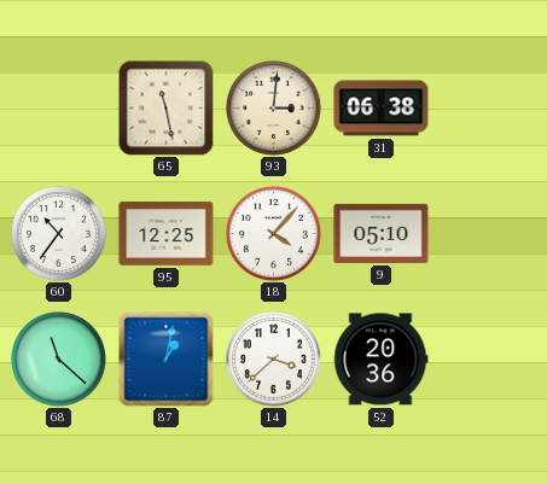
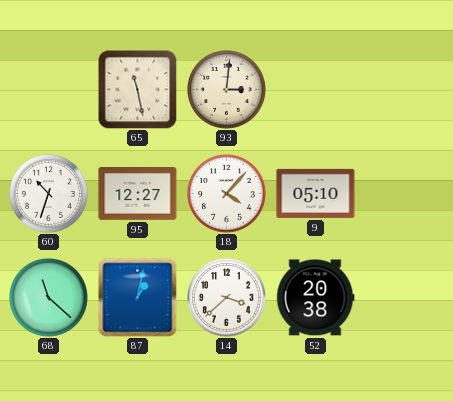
31: 06:38 -> none (382, 109)
60: 10:36 -> 10:33 (49, 194)
95: 12:25 -> 12:27 (138, 194)
52: 20:36 -> 20:38 (315, 298)
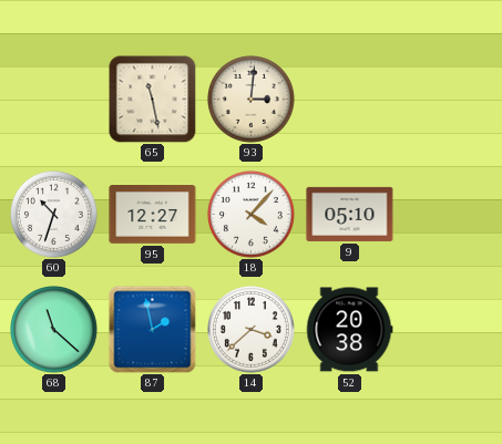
87: 1:02 -> 1:58 (152, 329)
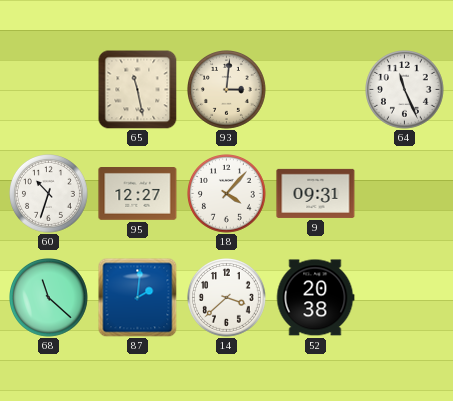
64: none -> 11:26 (405, 90)
9: 05:10 -> 09:31 (316, 193)
87: 1:58 -> 2:01 (137, 297)
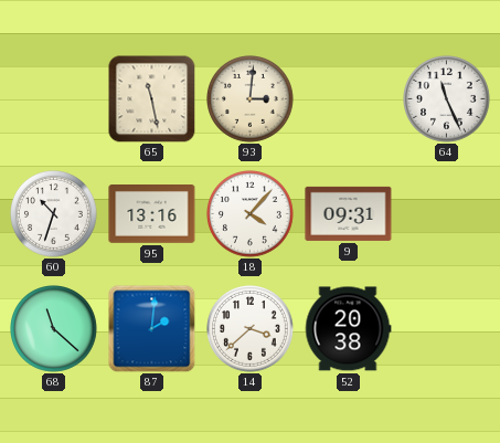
95: 12:27 -> 13:16 (152, 214)
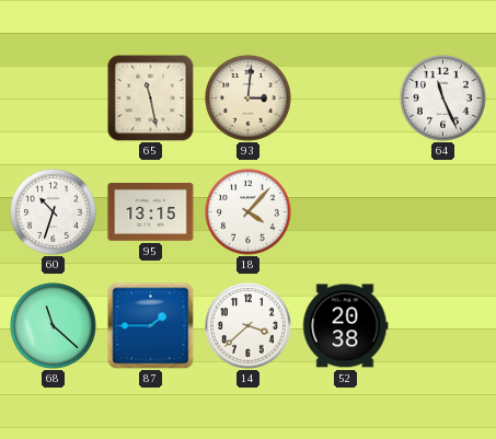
95: 13:16 -> 13:15 (151, 212)
9: 09:31 -> none (349, 213)
87: 2:01 -> 1:45 (150, 325)
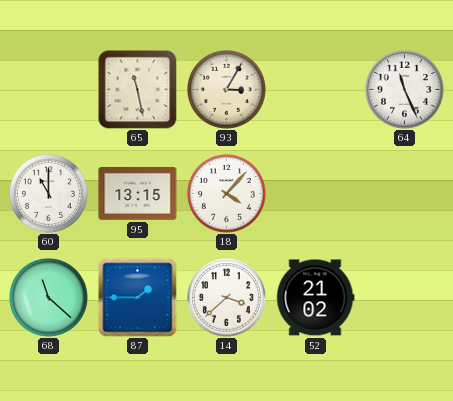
93: 3:01 -> 3:05 (227, 90)
60: 10:33 -> 11:00 (49, 194)
52: 20:38 -> 21:02 (315, 298)
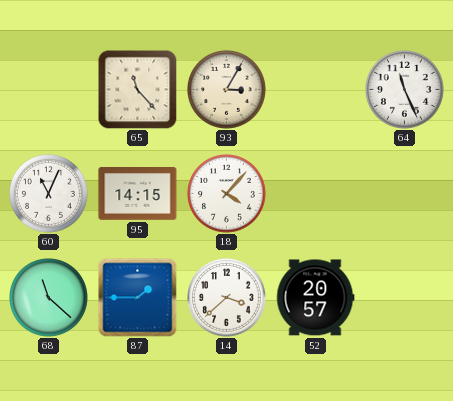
65: 11:28 -> 11:23 (137, 90)
60: 11:00 -> 11:04 (49, 194)
95: 13:15 -> 14:15 (138, 194)
52: 21:02 -> 20:57 (315, 298)
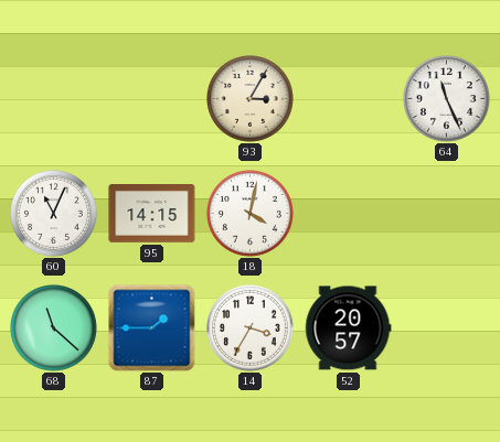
65: 11:23 -> none (137, 90)
18: 4:07 -> 4:02 (251, 214)
14: 3:38 -> 3:35 (251, 328)
